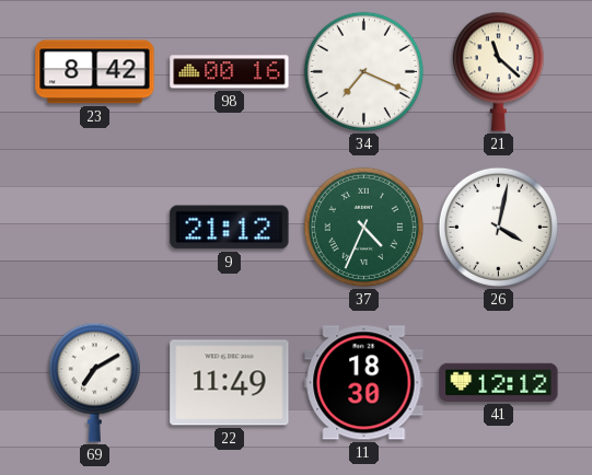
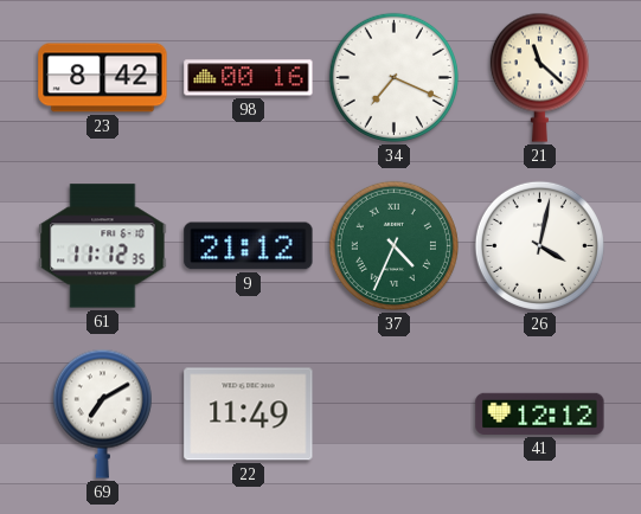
61: none -> 11:12 (103, 246)
11: 18:30 -> none (364, 383)
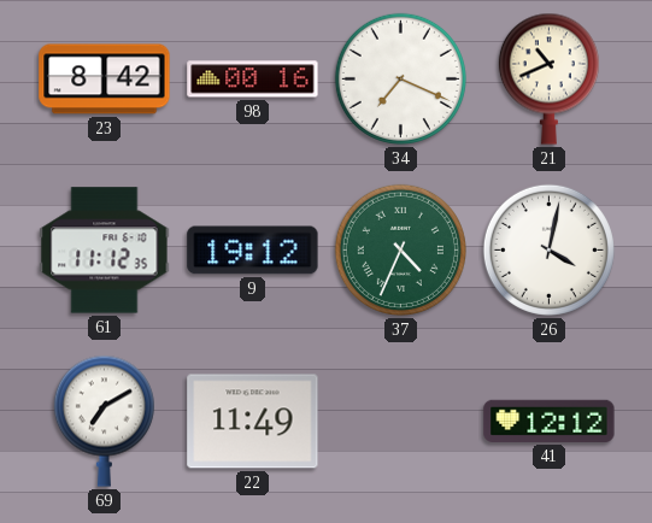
21: 11:22 -> 10:41 (548, 78)
9: 21:12 -> 19:12 (253, 251)
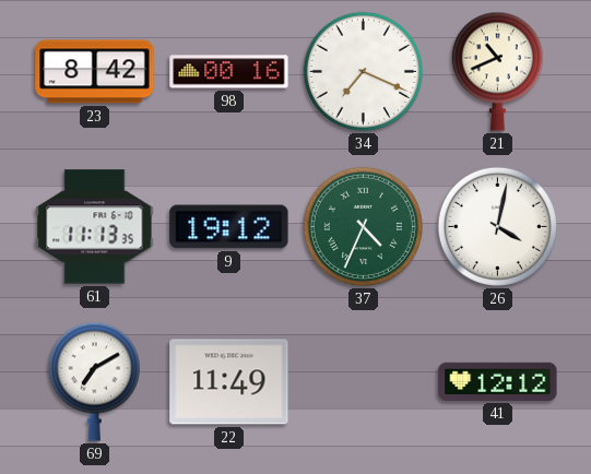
61: 11:12 -> 11:13 (95, 227)
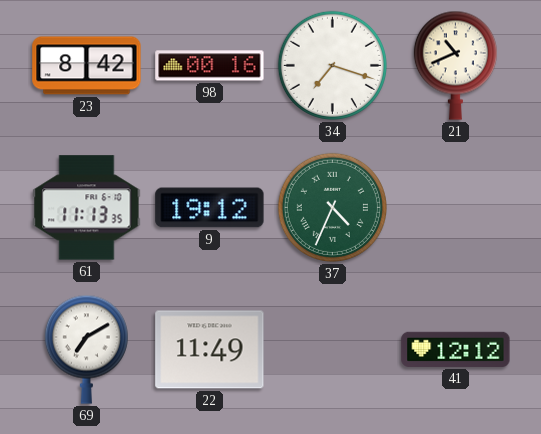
34: 7:19 -> 7:18 (332, 65)
26: 4:02 -> none (497, 226)
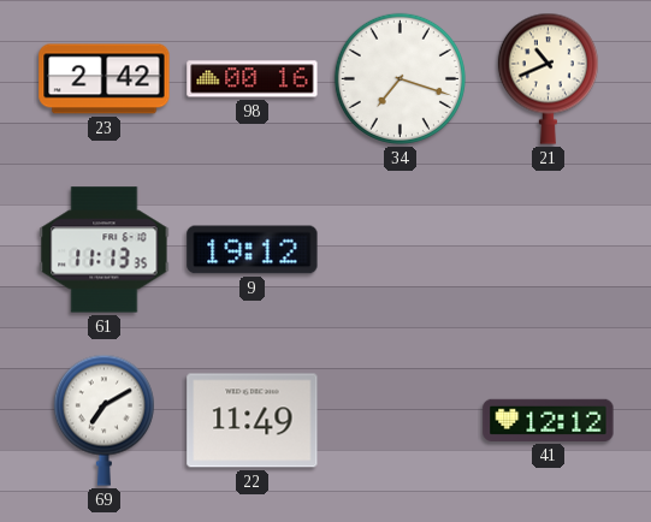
23: 8:42 -> 2:42 (105, 79)
37: 4:34 -> none (332, 207)
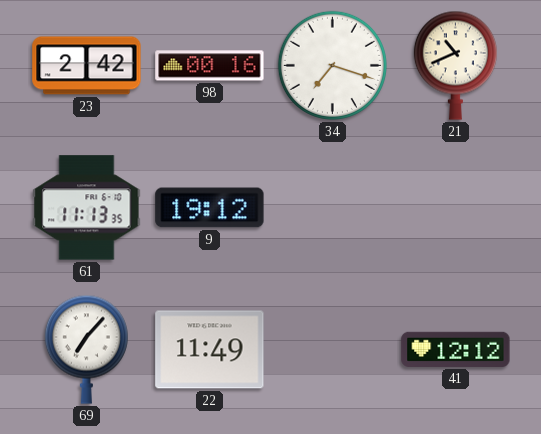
69: 7:10 -> 7:07 (86, 349)
